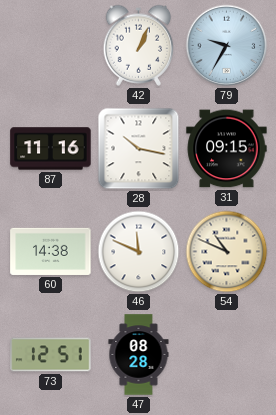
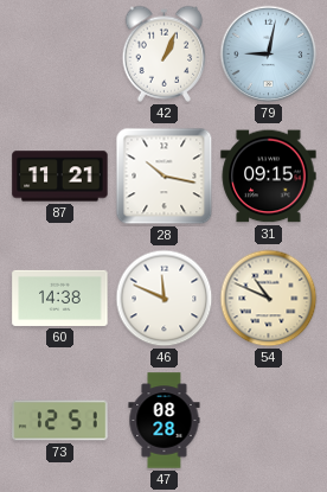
79: 9:35 -> 9:02 (269, 55)
87: 11:16 -> 11:21 (60, 177)
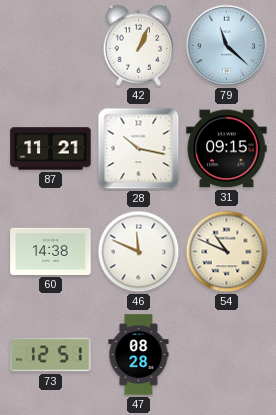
79: 9:02 -> 11:22 (227, 46)
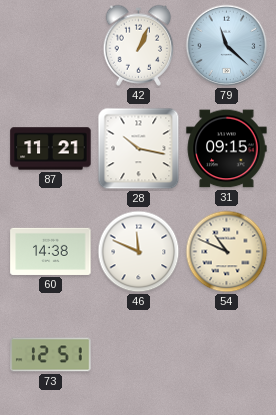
47: 08:28 -> none (139, 355)
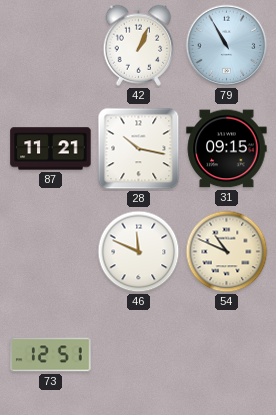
79: 11:22 -> 10:55 (227, 46)
60: 14:38 -> none (51, 251)
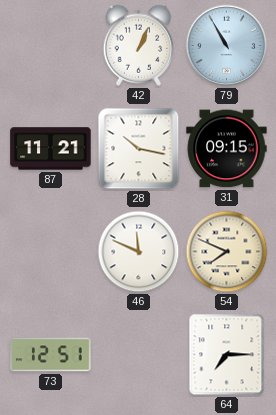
54: 10:49 -> 7:49 (227, 252)
64: none -> 7:15 (227, 355)
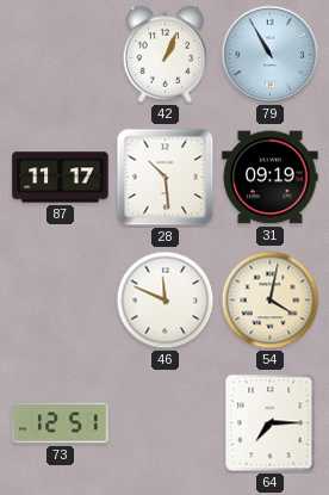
87: 11:21 -> 11:17 (61, 178)
28: 10:17 -> 10:29 (166, 178)
31: 09:15 -> 09:19 (271, 178)
54: 7:49 -> 4:02 (271, 301)
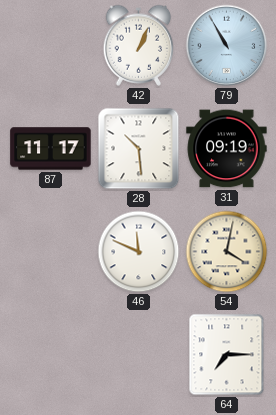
73: 12:51 -> none (61, 423)
